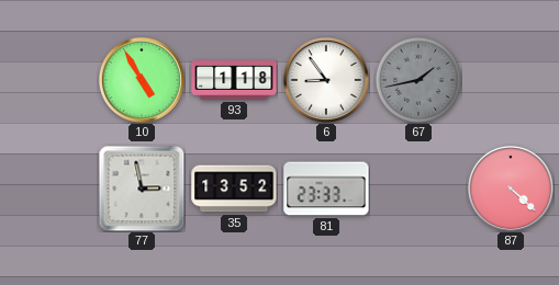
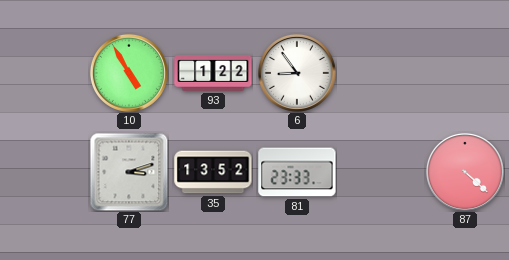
93: 1:18 -> 1:22 (213, 74)
67: 1:43 -> none (418, 80)
77: 2:58 -> 3:12 (129, 172)
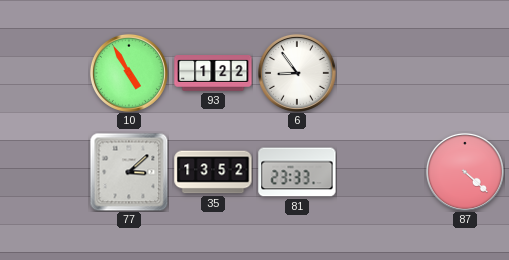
77: 3:12 -> 3:08 (129, 172)
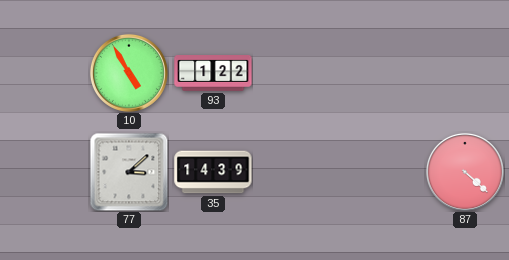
6: 8:54 -> none (297, 73)
35: 13:52 -> 14:39 (213, 172)
81: 23:33 -> none (297, 172)
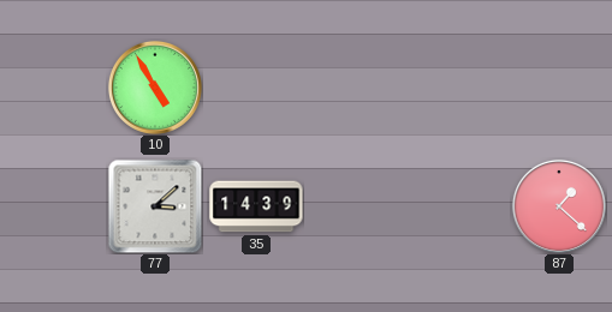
93: 1:22 -> none (213, 74)
87: 4:22 -> 1:22 (559, 206)
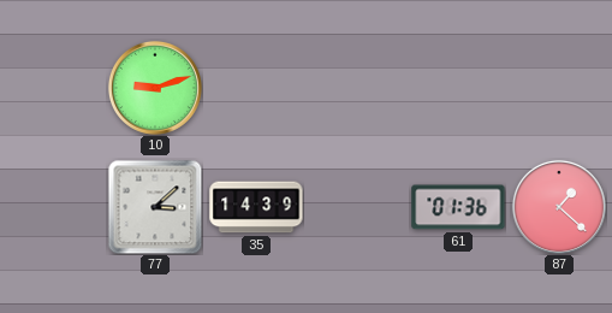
10: 4:55 -> 9:12 (155, 88)
61: none -> 01:36 (458, 207)
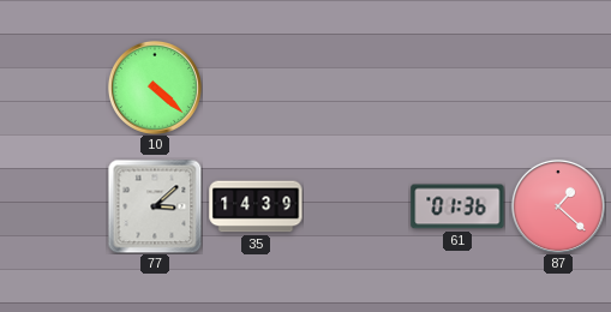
10: 9:12 -> 4:22 (155, 88)
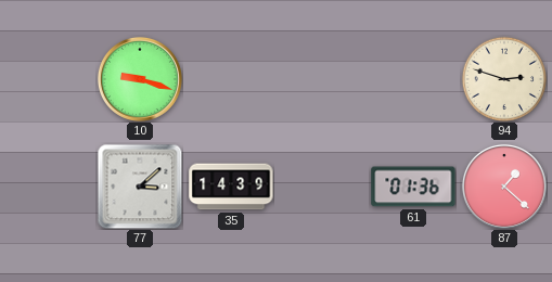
10: 4:22 -> 9:18 (140, 79)
94: none -> 2:48 (504, 79)
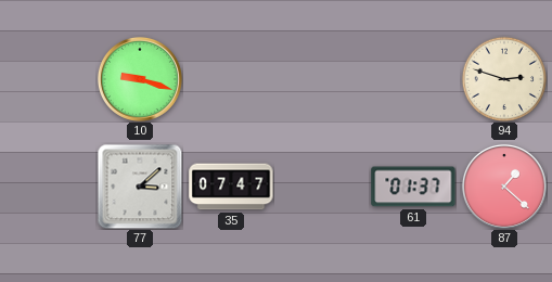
35: 14:39 -> 07:47 (231, 187)
61: 01:36 -> 01:37 (413, 187)
